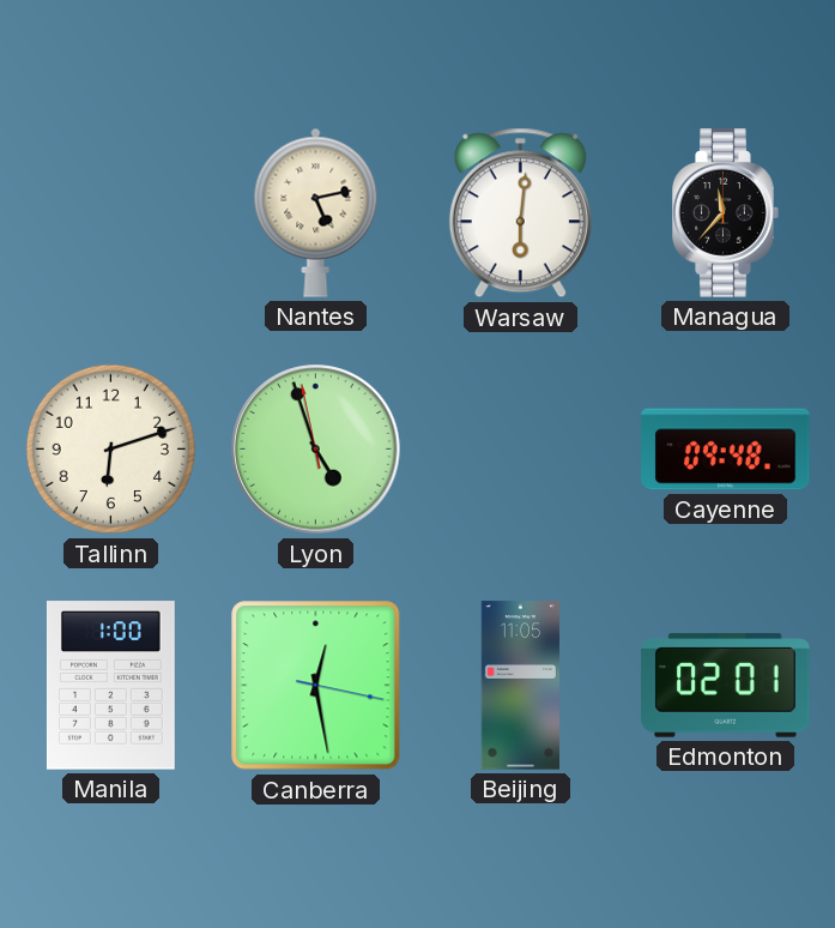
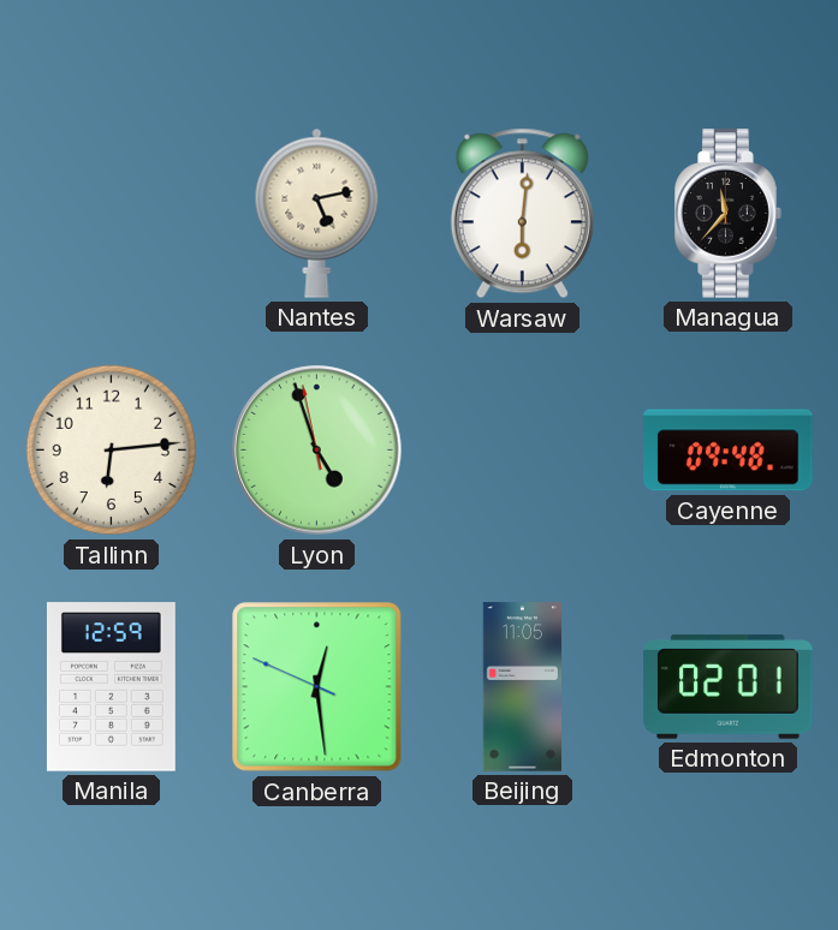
Tallinn: 6:12 -> 6:14 (112, 451)
Manila: 1:00 -> 12:59 (111, 687)
Canberra: 12:28:17 -> 12:28:49 (317, 687)
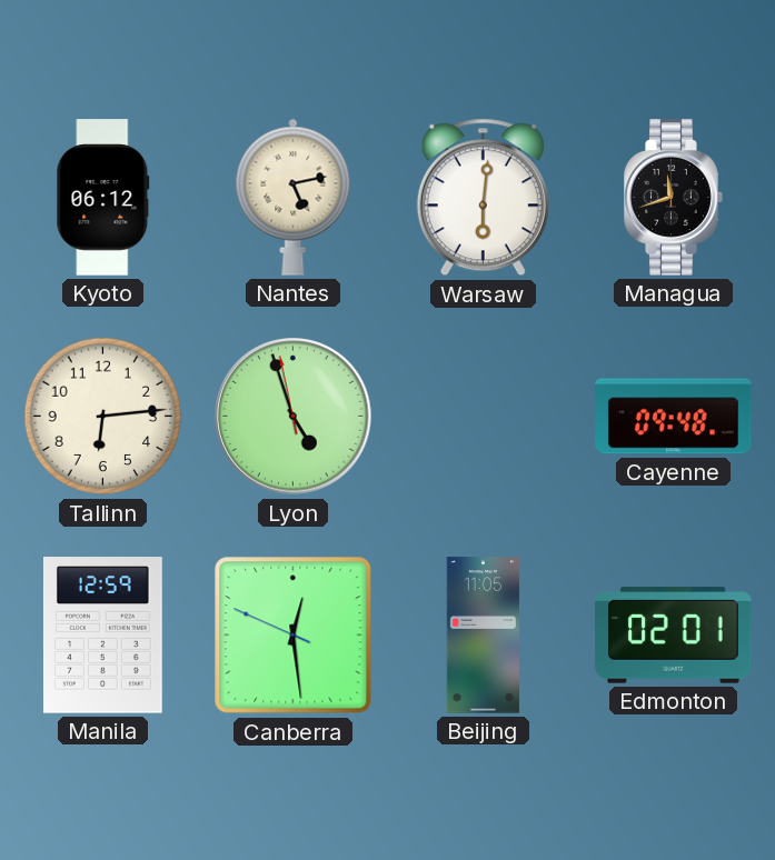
Kyoto: none -> 06:12 (103, 198)
Managua: 11:37 -> 11:42 (674, 198)
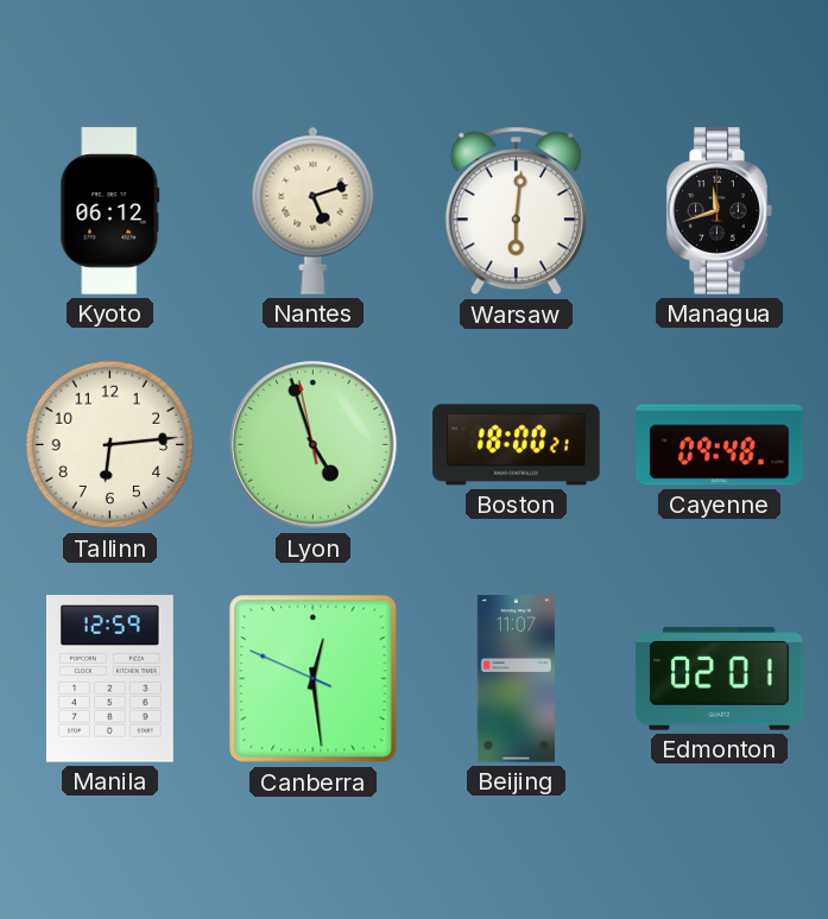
Nantes: 5:13 -> 5:12 (314, 210)
Boston: none -> 18:00 (517, 445)
Beijing: 11:05 -> 11:07 (516, 679)
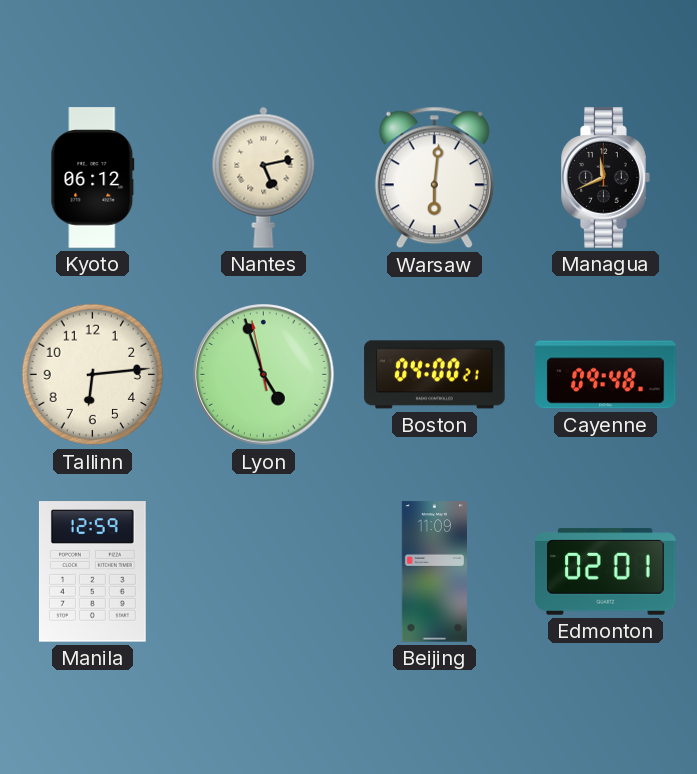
Nantes: 5:12 -> 5:13 (264, 177)
Managua: 11:42 -> 11:41 (606, 178)
Boston: 18:00 -> 04:00 (435, 375)
Canberra: 12:28 -> none (314, 679)
Beijing: 11:07 -> 11:09 (434, 572)
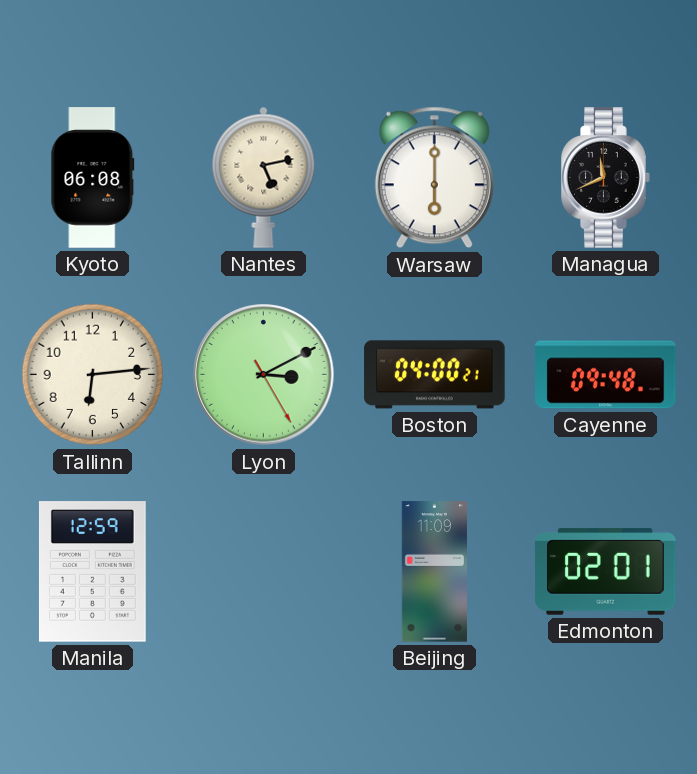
Kyoto: 06:12 -> 06:08 (93, 178)
Warsaw: 6:01 -> 6:00 (434, 178)
Lyon: 4:56 -> 3:10 (264, 375)
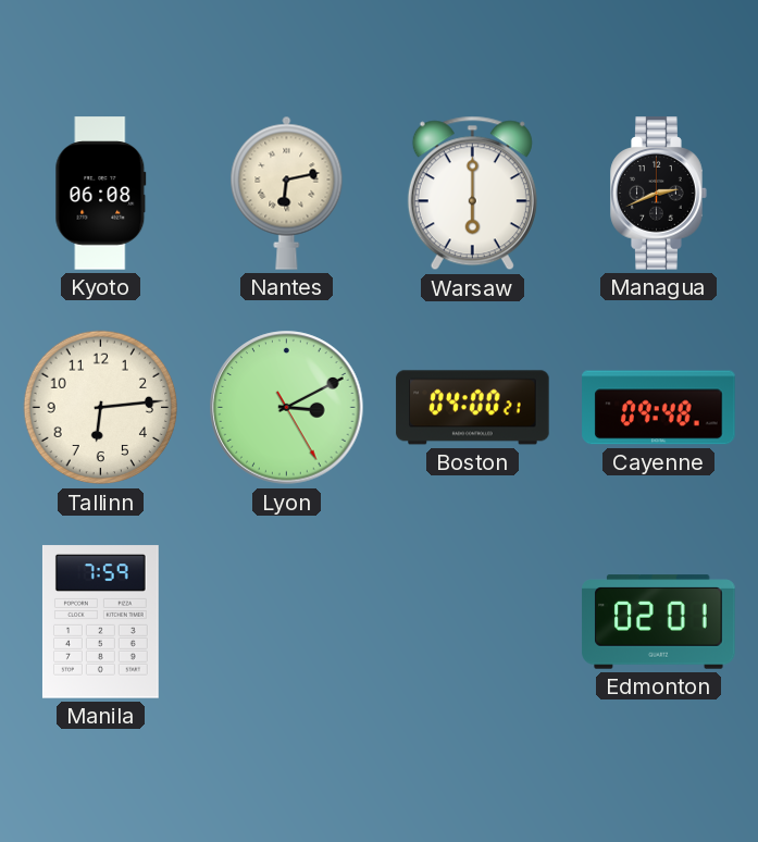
Nantes: 5:13 -> 6:13 (287, 193)
Managua: 11:41 -> 2:41 (659, 194)
Manila: 12:59 -> 7:59 (100, 622)
Beijing: 11:09 -> none (434, 572)
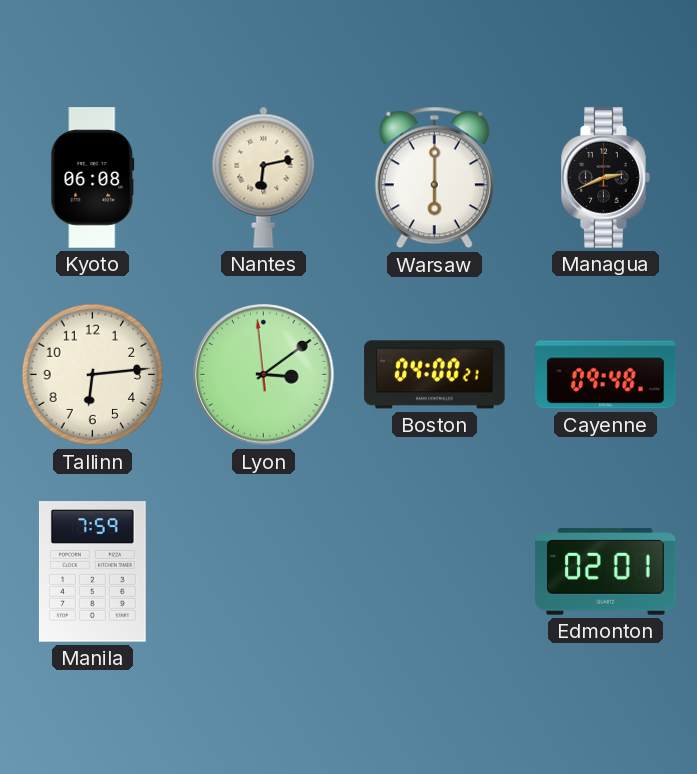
Lyon: 3:10 -> 3:08 (264, 375)
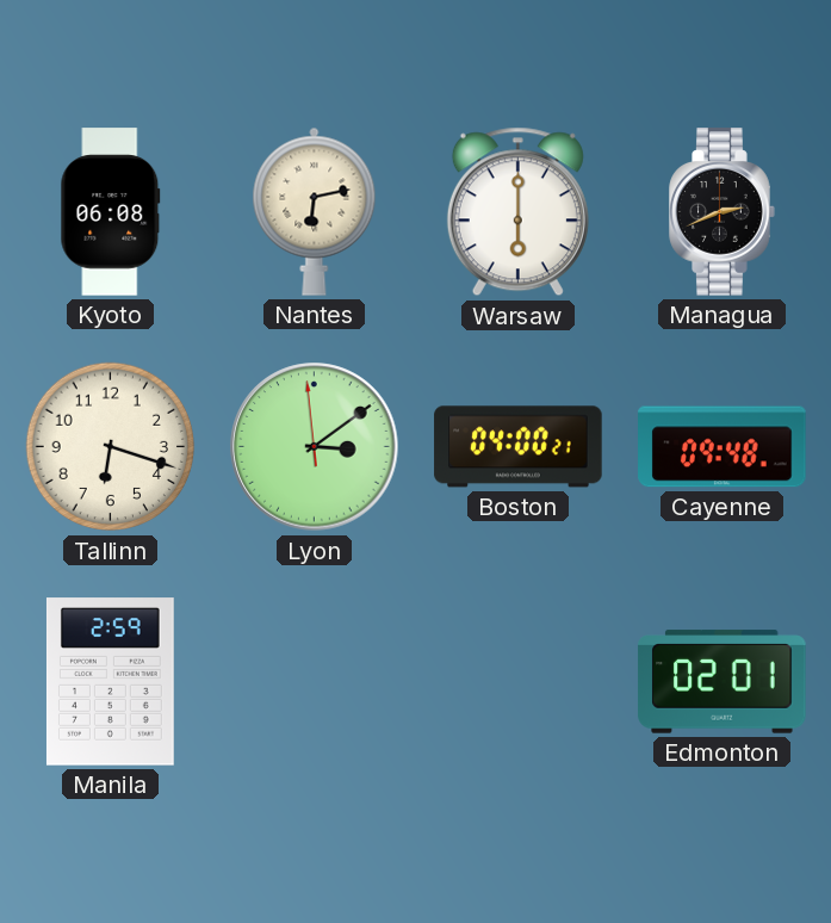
Tallinn: 6:14 -> 6:18 (111, 447)
Manila: 7:59 -> 2:59 (110, 682)
